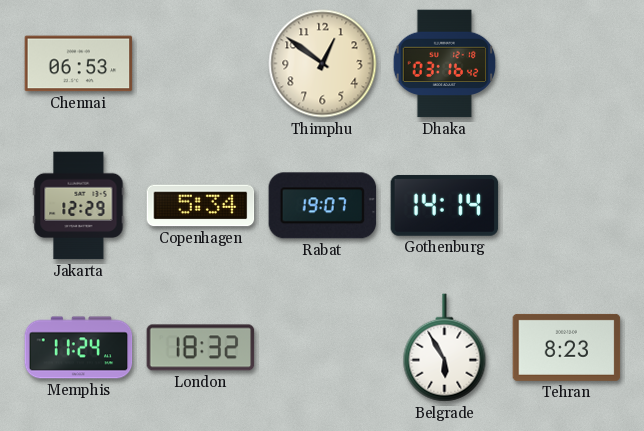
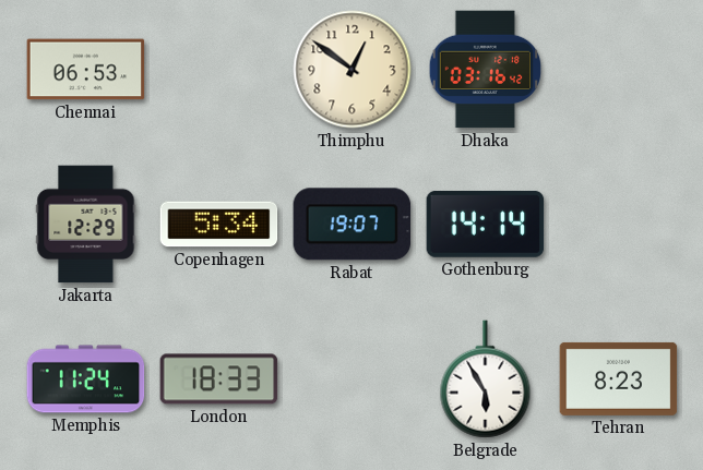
London: 18:32 -> 18:33 (219, 379)
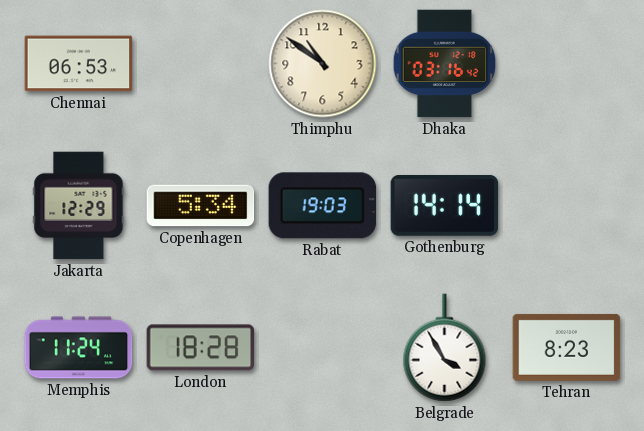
Thimphu: 12:51 -> 10:51 (323, 64)
Rabat: 19:07 -> 19:03 (323, 206)
London: 18:33 -> 18:28 (201, 348)
Belgrade: 5:55 -> 3:55 (445, 348)
